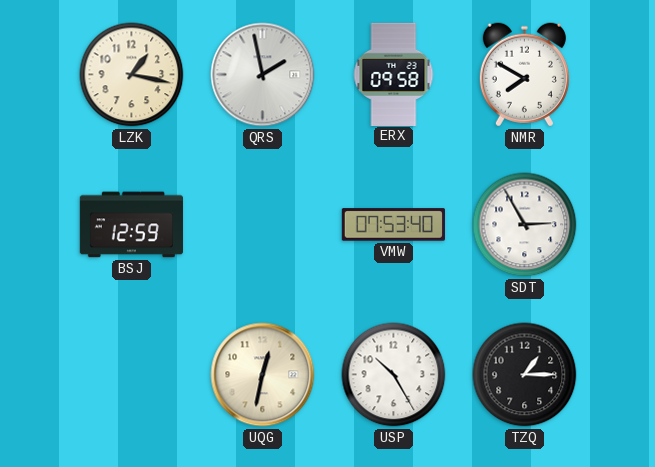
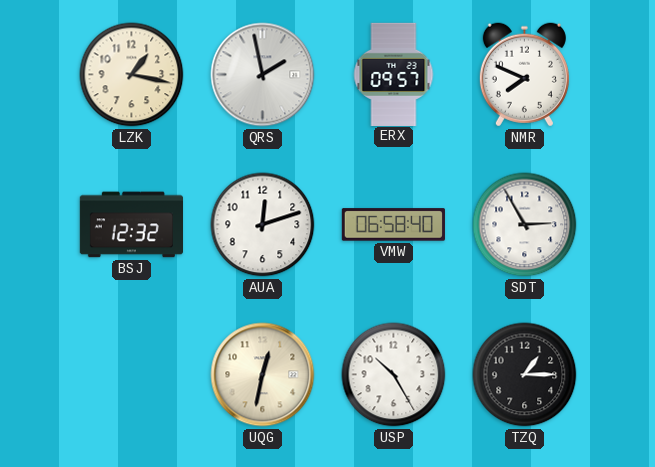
ERX: 09:58 -> 09:57 (394, 74)
NMR: 7:50 -> 7:49 (524, 75)
BSJ: 12:59 -> 12:32 (131, 225)
AUA: none -> 12:12 (263, 225)
VMW: 07:53 -> 06:58 (393, 225)
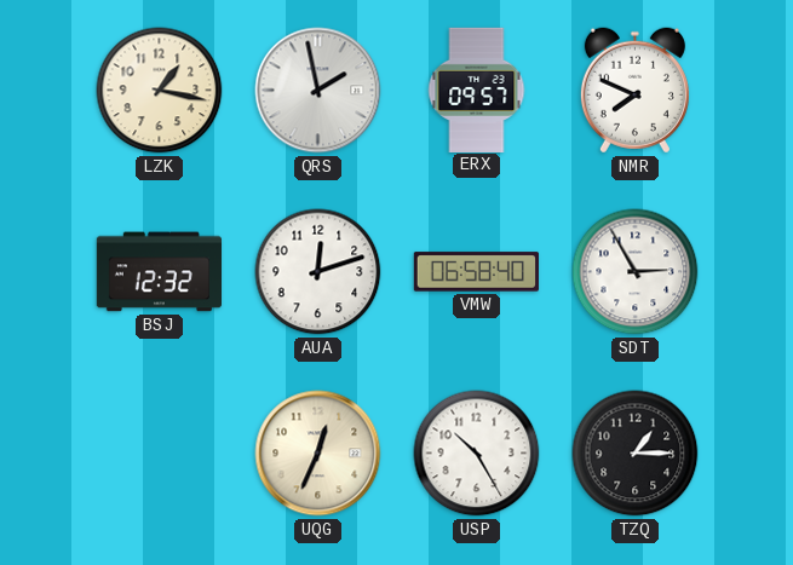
UQG: 12:32 -> 12:34 (318, 454)
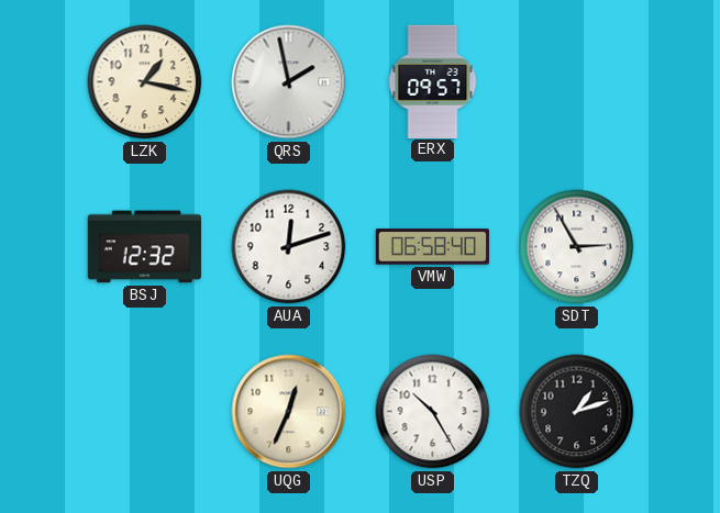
NMR: 7:49 -> none (634, 91)
TZQ: 1:15 -> 1:12 (577, 412)
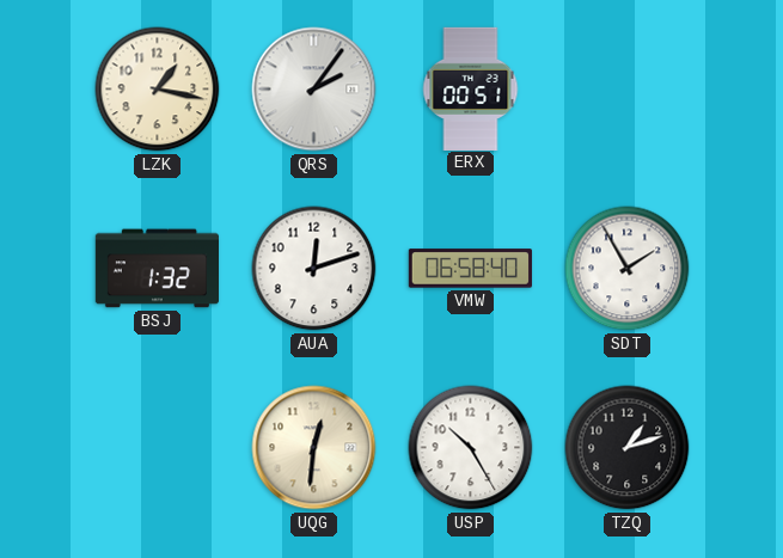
QRS: 1:58 -> 2:06 (314, 90)
ERX: 09:57 -> 00:51 (471, 88)
BSJ: 12:32 -> 1:32 (157, 269)
SDT: 2:55 -> 1:55 (628, 269)
UQG: 12:34 -> 12:31 (314, 448)
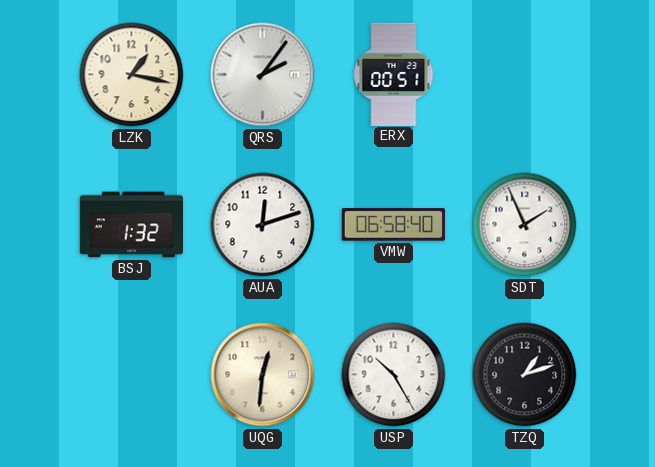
SDT: 1:55 -> 1:56 (525, 225)
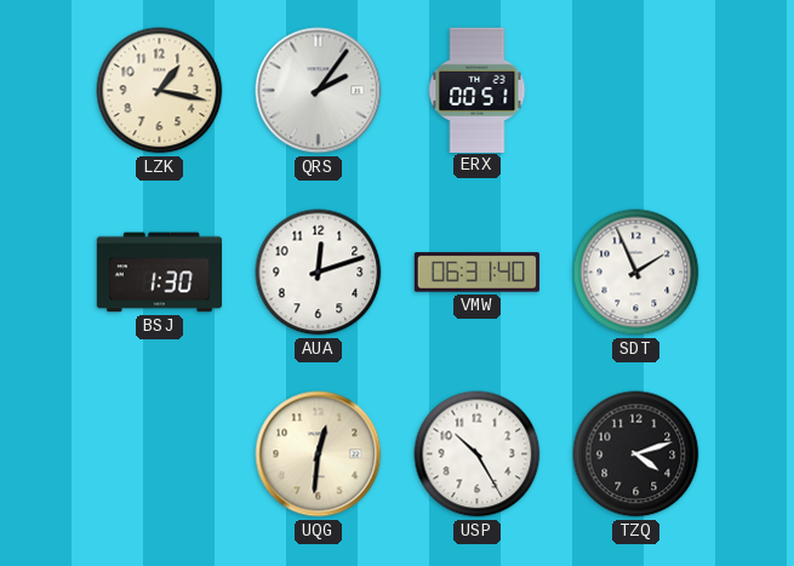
BSJ: 1:32 -> 1:30 (159, 273)
VMW: 06:58 -> 06:31 (476, 273)
TZQ: 1:12 -> 4:12 (636, 454)
